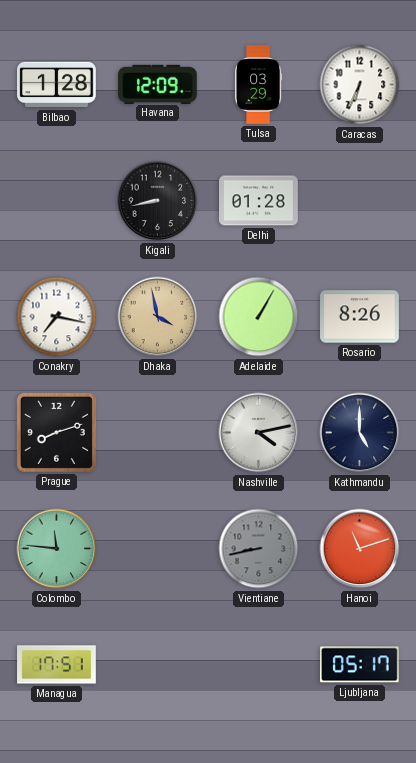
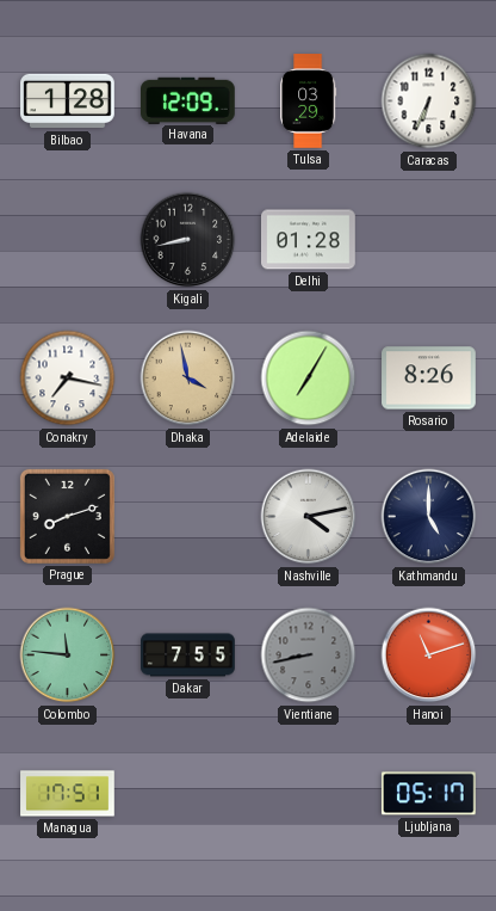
Adelaide: 1:05 -> 7:05 (309, 378)
Dakar: none -> 7:55 (188, 655)
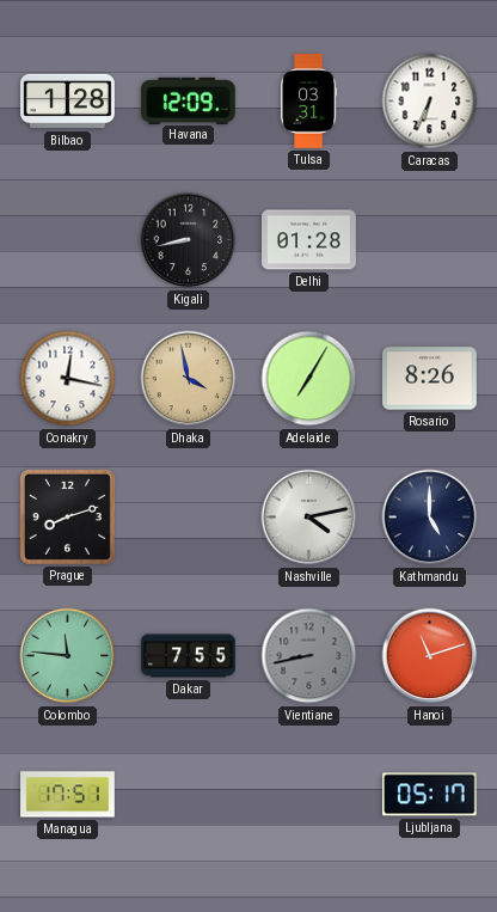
Tulsa: 03:29 -> 03:31 (309, 102)
Conakry: 7:17 -> 12:17 (68, 379)
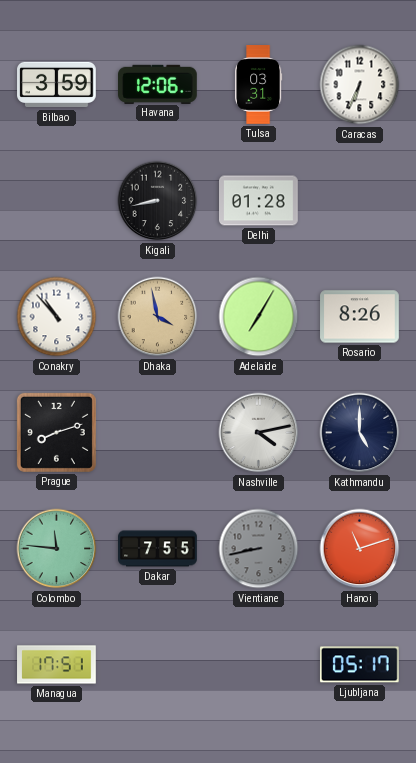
Bilbao: 1:28 -> 3:59 (57, 85)
Havana: 12:09 -> 12:06 (158, 84)
Conakry: 12:17 -> 10:53 (57, 317)
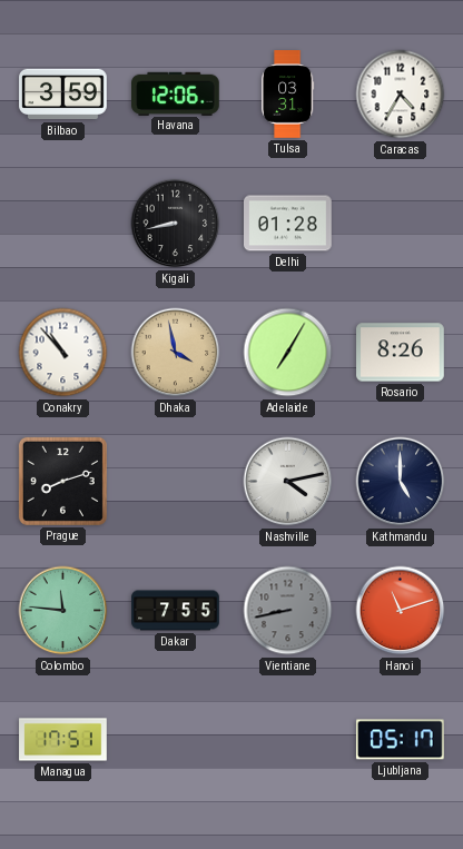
Caracas: 6:34 -> 4:35 (401, 95)
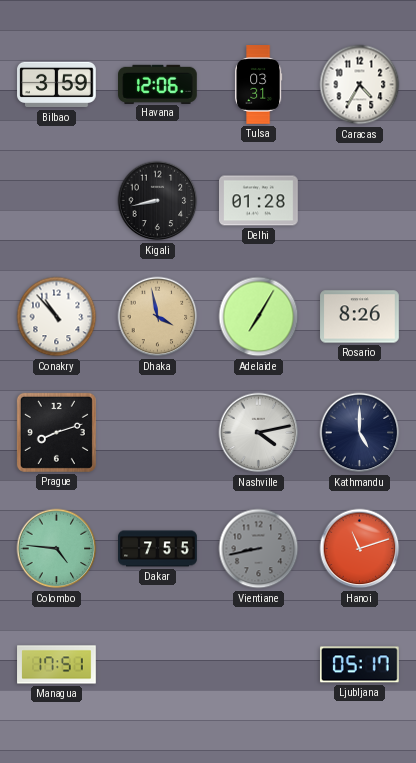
Colombo: 11:46 -> 4:46 (57, 549)
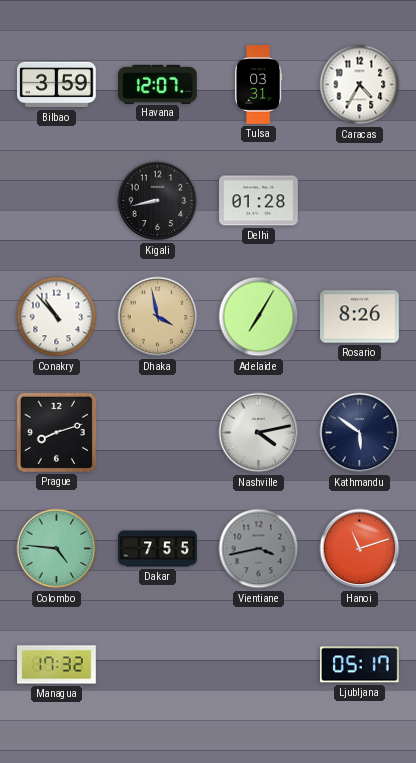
Havana: 12:06 -> 12:07 (158, 84)
Kathmandu: 5:00 -> 5:51 (360, 433)
Vientiane: 8:43 -> 3:43 (259, 549)
Managua: 17:51 -> 17:32 (57, 665)
